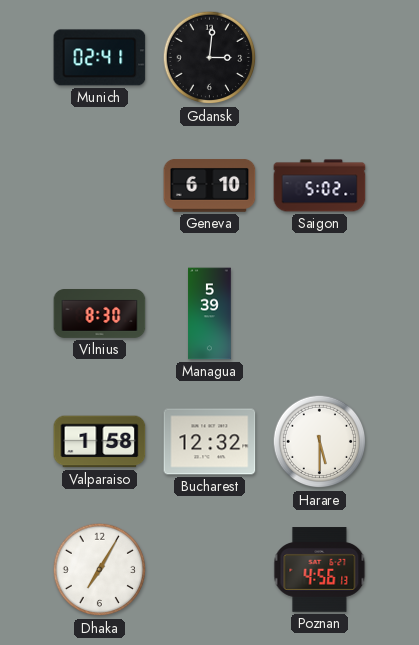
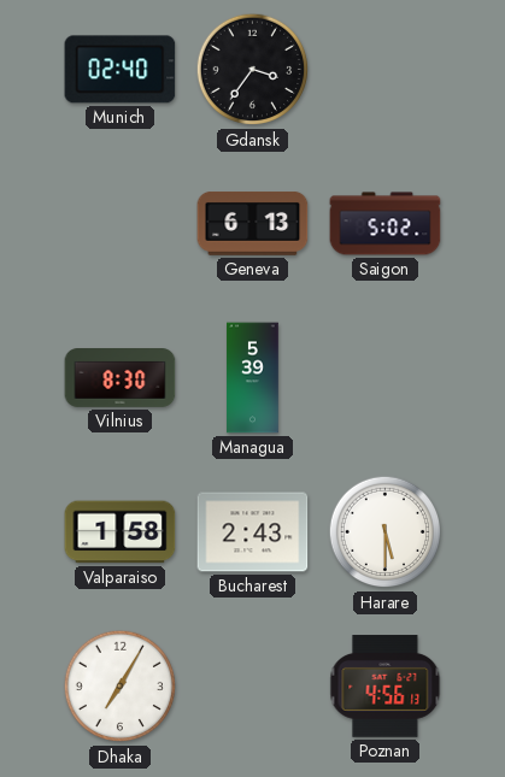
Munich: 02:41 -> 02:40 (121, 70)
Gdansk: 3:01 -> 3:36 (253, 70)
Geneva: 6:10 -> 6:13 (253, 224)
Bucharest: 12:32 -> 2:43 (253, 532)
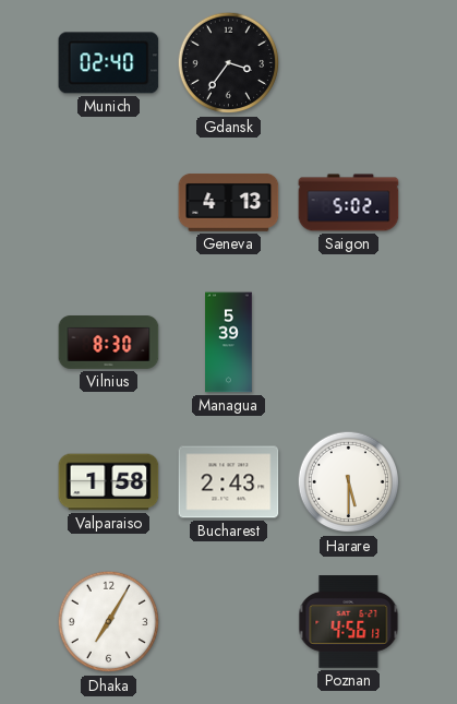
Geneva: 6:13 -> 4:13 (229, 203)
